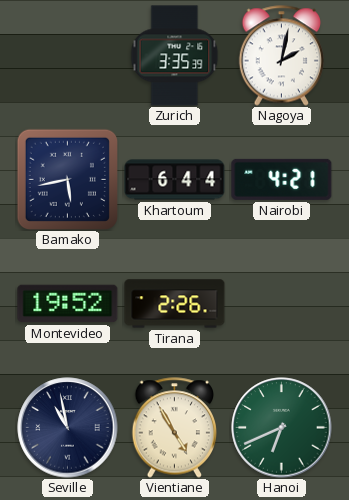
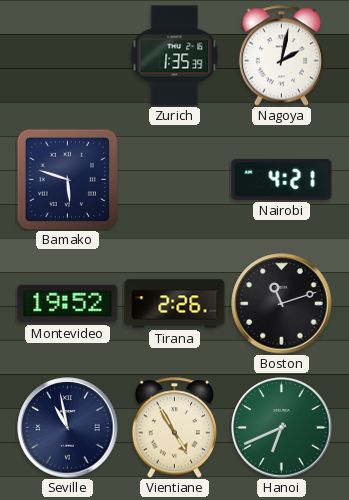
Zurich: 3:35 -> 1:35 (175, 56)
Bamako: 5:43 -> 5:48 (67, 179)
Khartoum: 6:44 -> none (175, 180)
Boston: none -> 11:12 (282, 304)
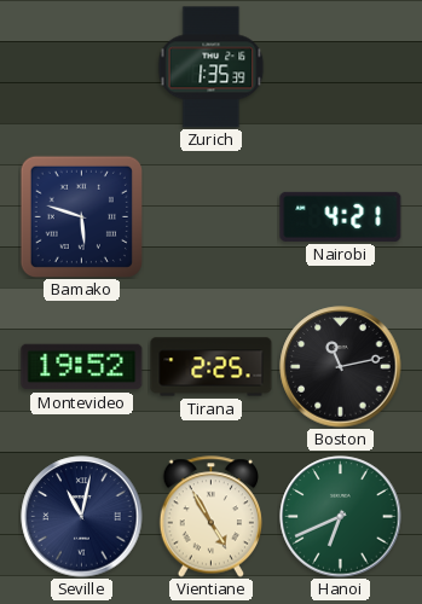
Nagoya: 2:02 -> none (281, 56)
Tirana: 2:26 -> 2:25 (212, 367)
Boston: 11:12 -> 11:13 (341, 367)
Seville: 10:58 -> 11:02 (82, 517)
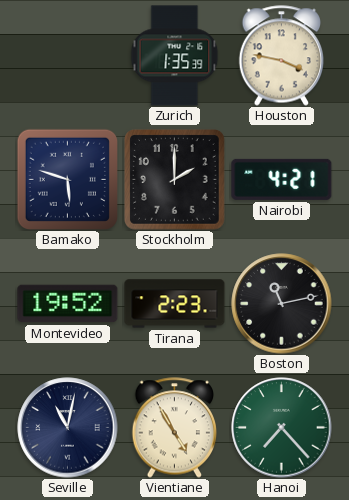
Houston: none -> 3:47 (281, 56)
Stockholm: none -> 2:00 (175, 180)
Tirana: 2:25 -> 2:23 (175, 304)
Hanoi: 6:41 -> 7:23 (282, 428)
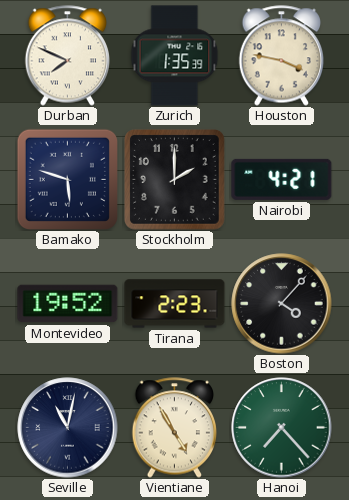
Durban: none -> 7:49 (67, 56)
Boston: 11:13 -> 4:07 (282, 304)
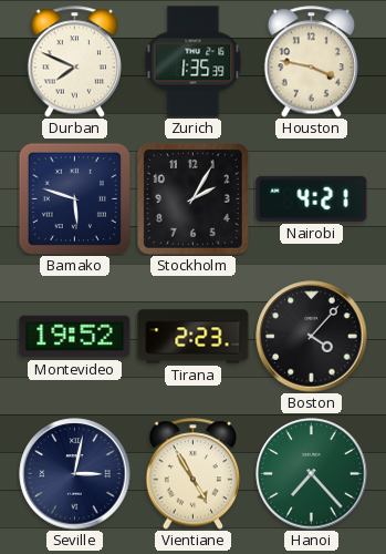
Stockholm: 2:00 -> 2:05 (194, 199)
Seville: 11:02 -> 3:02 (75, 474)
